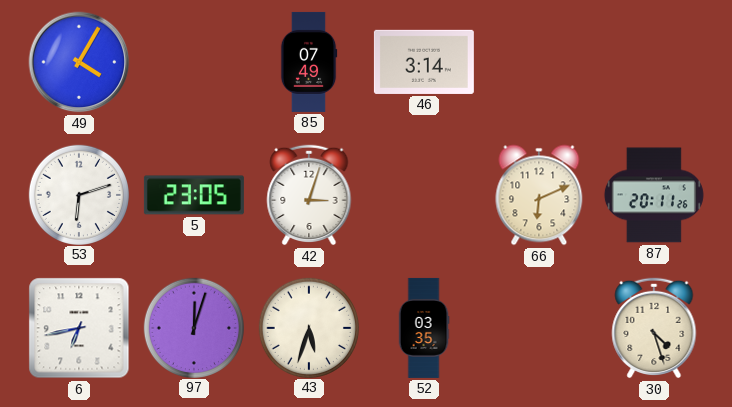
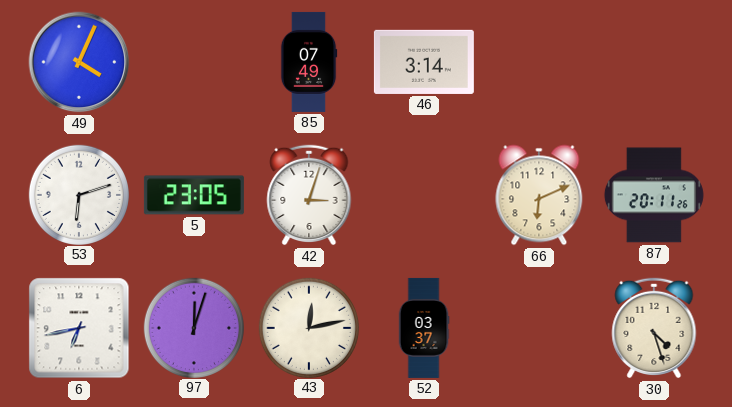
49: 4:05 -> 4:04 (79, 62)
43: 5:33 -> 12:13 (308, 327)
52: 03:35 -> 03:37 (424, 328)
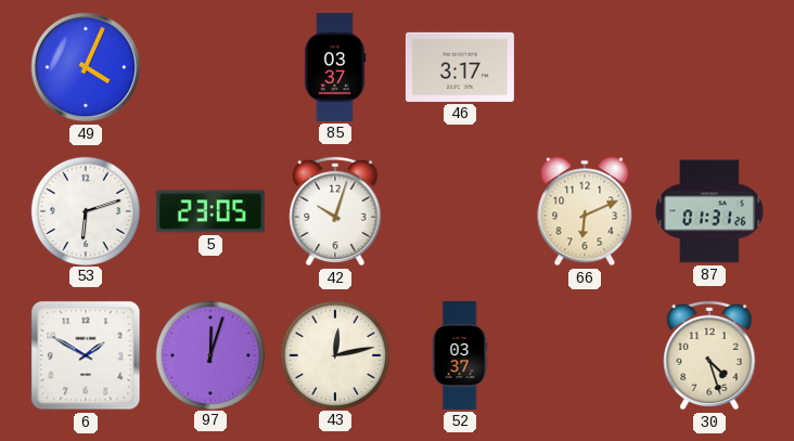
85: 07:49 -> 03:37 (335, 67)
46: 3:14 -> 3:17 (460, 67)
42: 3:03 -> 10:03 (335, 211)
87: 20:11 -> 01:31 (709, 211)
6: 6:43 -> 1:50 (86, 355)
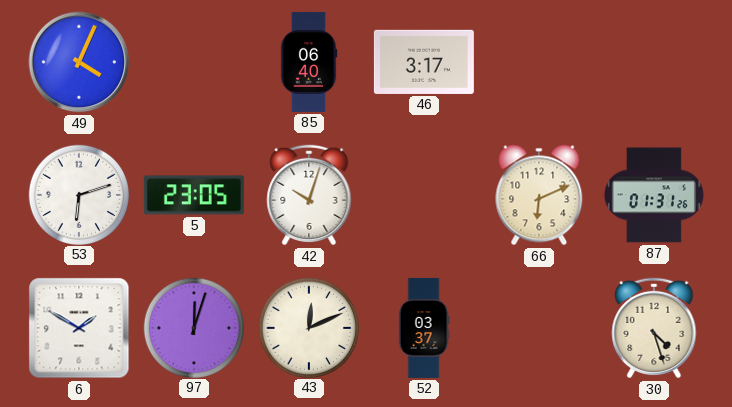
85: 03:37 -> 06:40 (309, 62)
43: 12:13 -> 12:11 (308, 327)
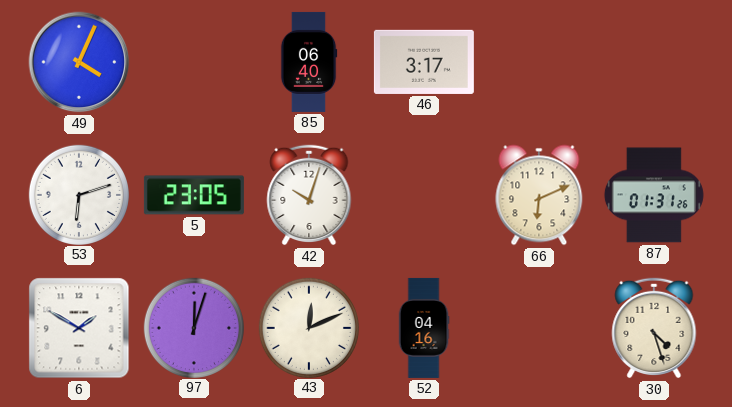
52: 03:37 -> 04:16 (424, 328)
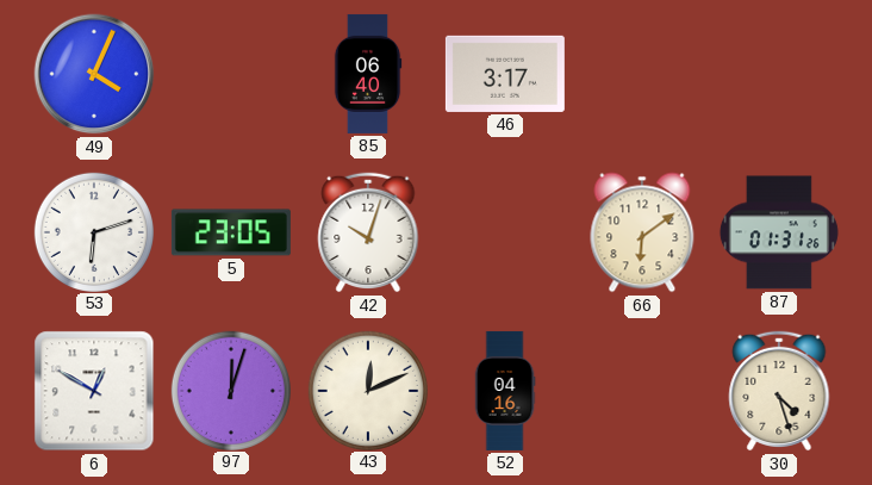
66: 6:11 -> 6:09 (642, 232)
6: 1:50 -> 12:50 (94, 391)
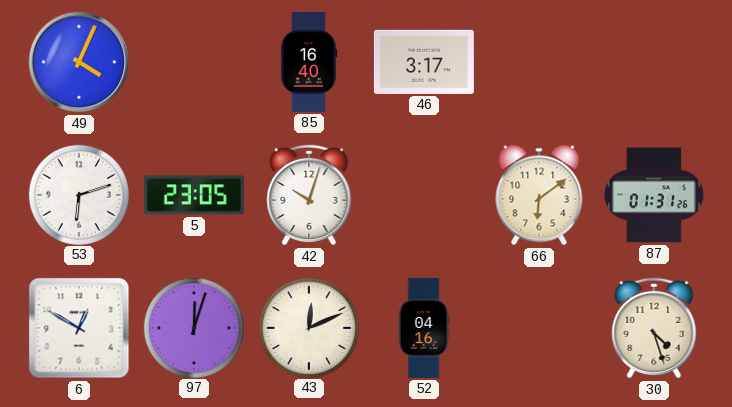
85: 06:40 -> 16:40 (309, 62)
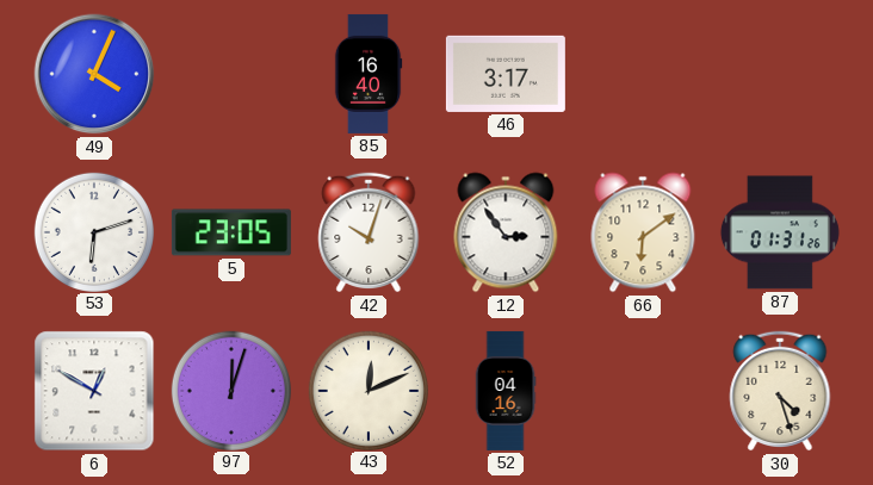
12: none -> 2:54 (506, 232)
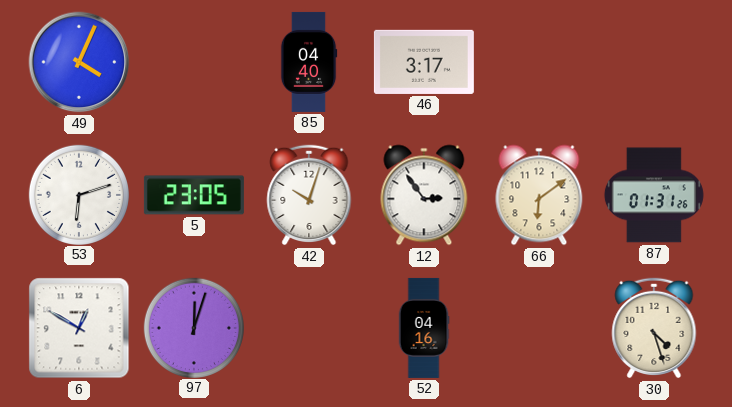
85: 16:40 -> 04:40 (309, 62)
43: 12:11 -> none (367, 390)
